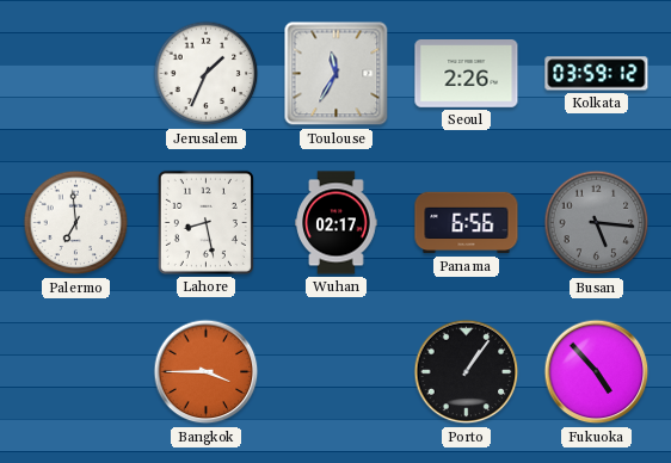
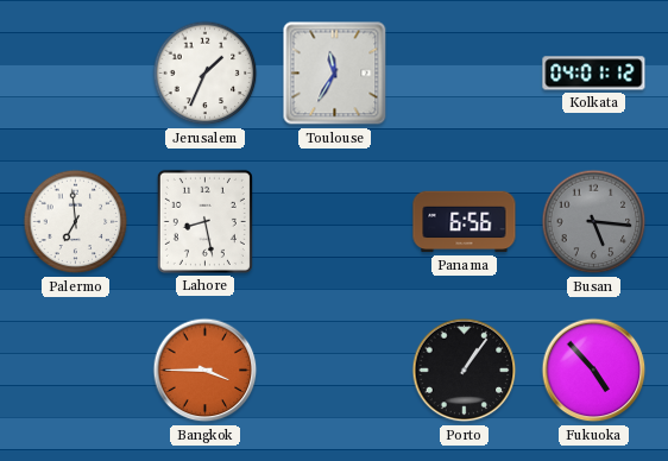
Seoul: 2:26 -> none (467, 74)
Kolkata: 03:59 -> 04:01 (594, 74)
Wuhan: 02:17 -> none (337, 223)
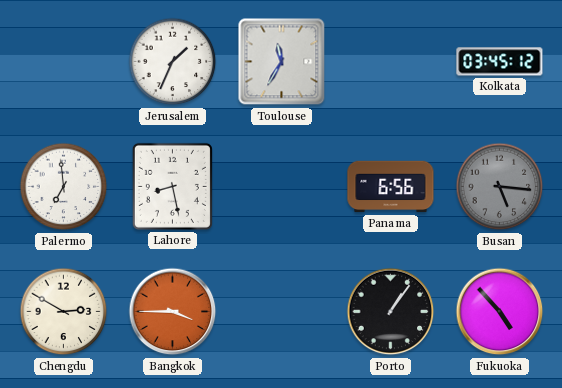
Kolkata: 04:01 -> 03:45 (500, 62)
Chengdu: none -> 2:50 (64, 312)
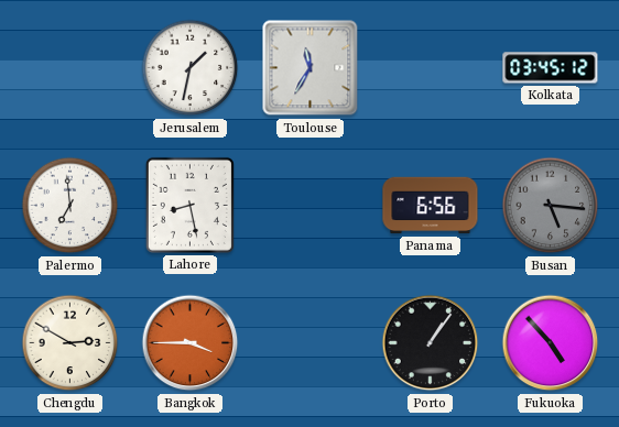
Jerusalem: 1:34 -> 1:32 (191, 68)
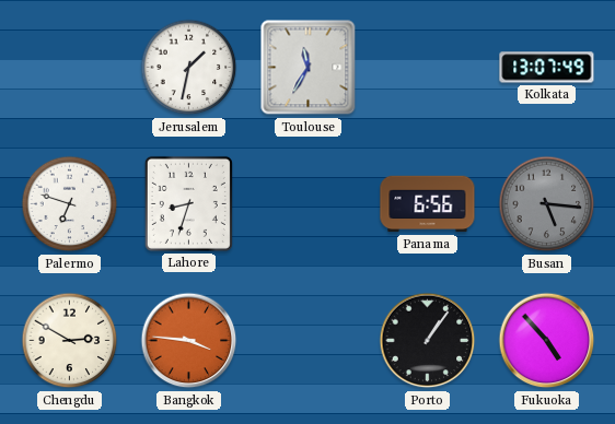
Kolkata: 03:45 -> 13:07 (547, 68)
Palermo: 6:59 -> 6:48 (70, 204)
Lahore: 8:28 -> 8:33 (188, 203)
Bangkok: 3:45 -> 3:46 (189, 341)
